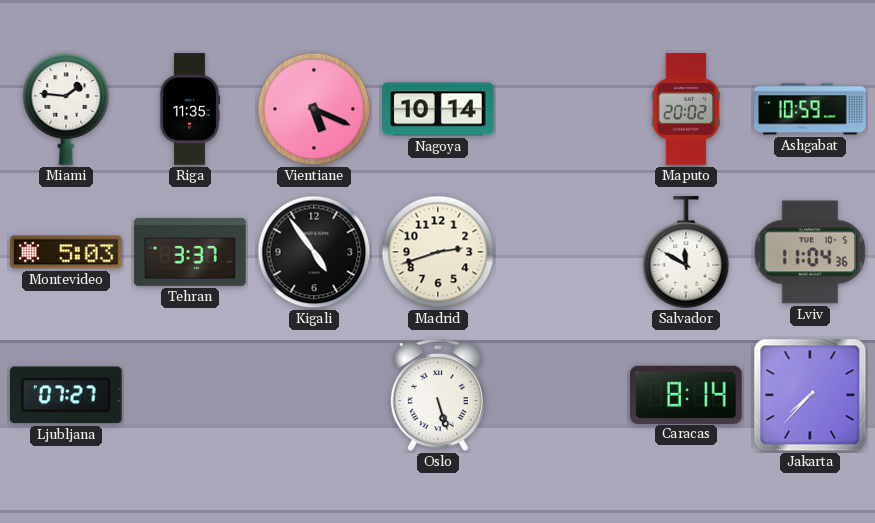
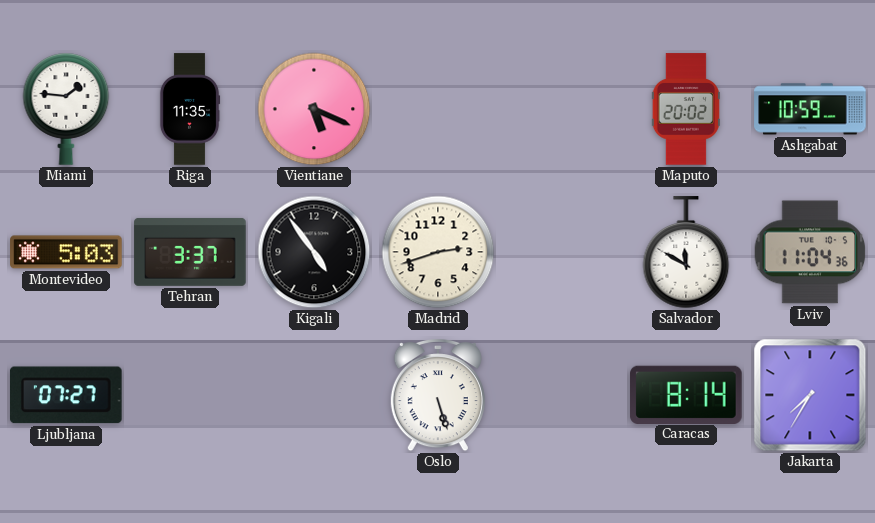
Nagoya: 10:14 -> none (438, 109)
Jakarta: 7:37 -> 7:35 (810, 395)
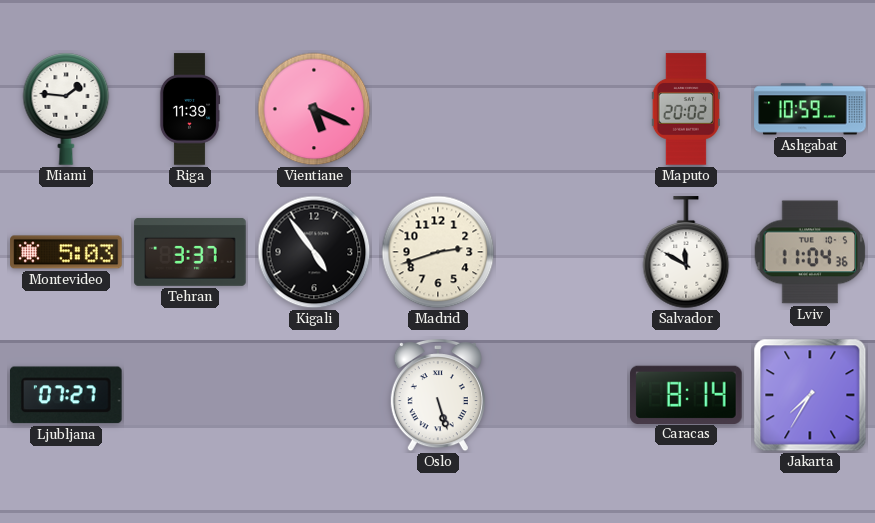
Riga: 11:35 -> 11:39 (190, 109)
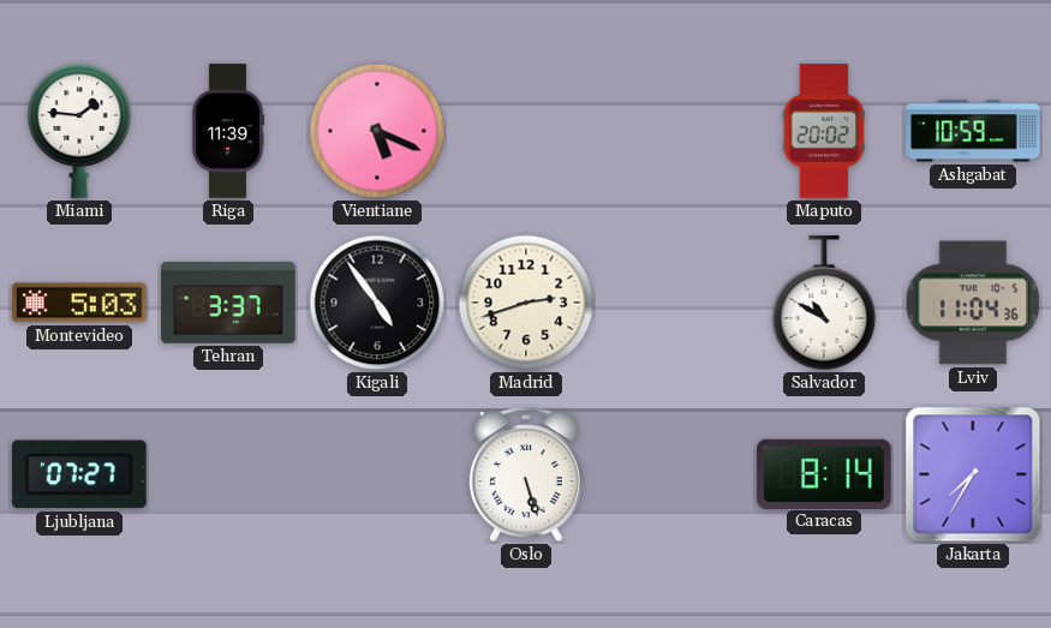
Salvador: 11:50 -> 10:50 (824, 304)
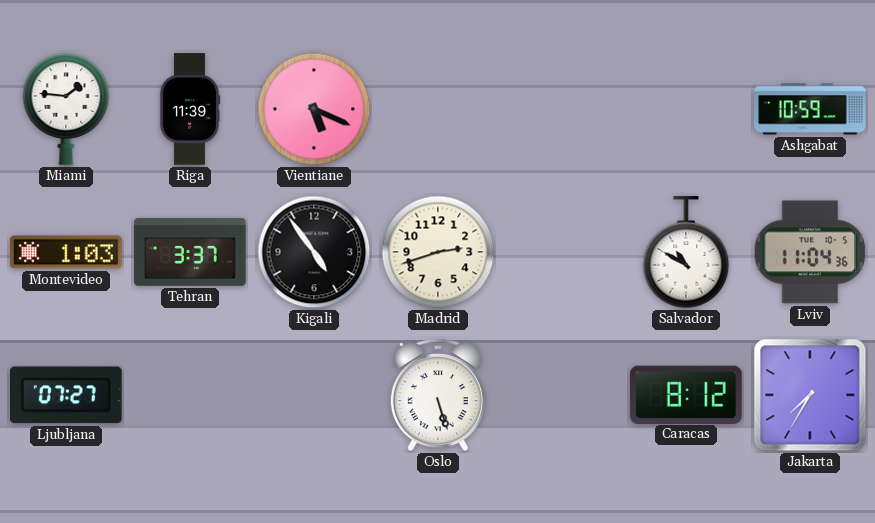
Maputo: 20:02 -> none (824, 131)
Montevideo: 5:03 -> 1:03 (66, 252)
Caracas: 8:14 -> 8:12 (686, 394)
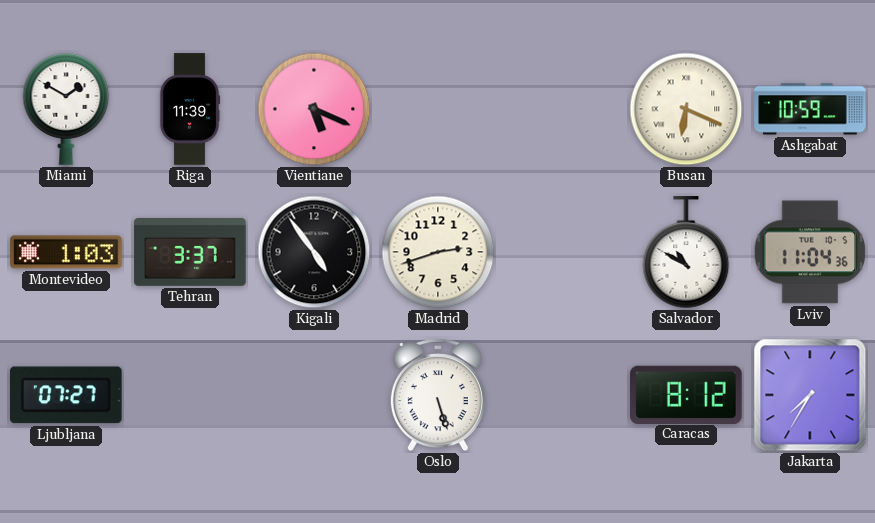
Miami: 1:46 -> 1:50 (66, 109)
Busan: none -> 6:19 (686, 109)
